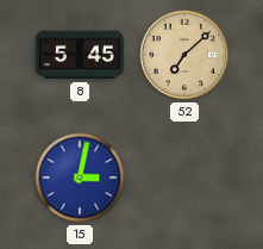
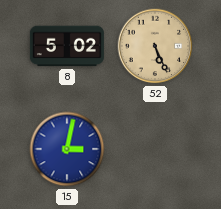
8: 5:45 -> 5:02 (67, 46)
52: 7:08 -> 5:26 (155, 46)
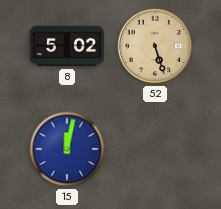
52: 5:26 -> 5:27 (155, 46)
15: 3:02 -> 12:02 (67, 149)
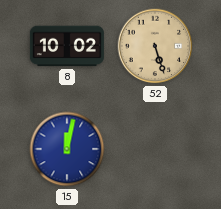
8: 5:02 -> 10:02 (67, 46)
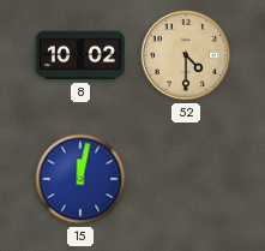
52: 5:27 -> 4:30 (186, 55)
